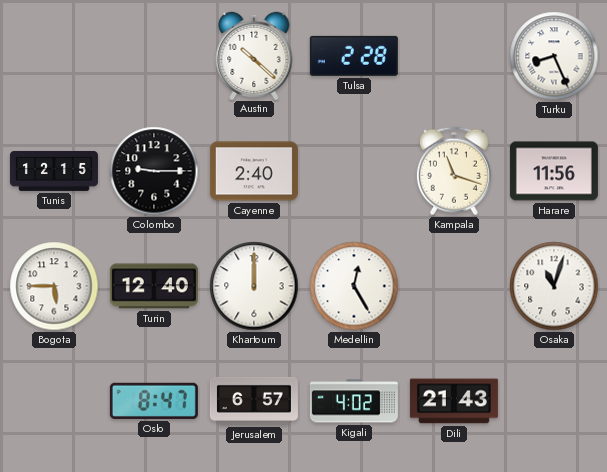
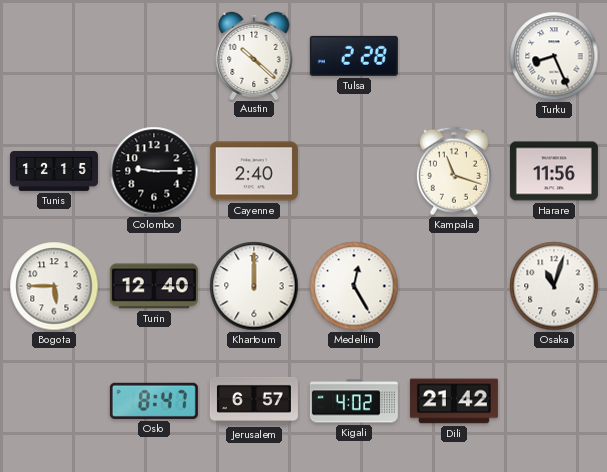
Dili: 21:43 -> 21:42 (454, 401)
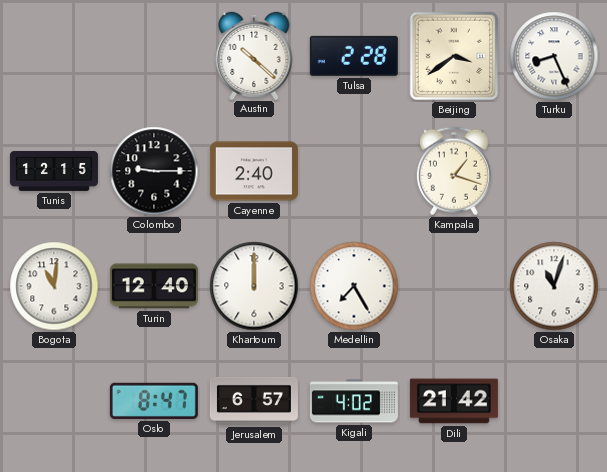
Beijing: none -> 3:39 (454, 56)
Kampala: 11:18 -> 1:18 (454, 171)
Harare: 11:56 -> none (554, 171)
Bogota: 5:45 -> 11:01 (54, 286)
Medellin: 12:25 -> 7:25 (354, 286)
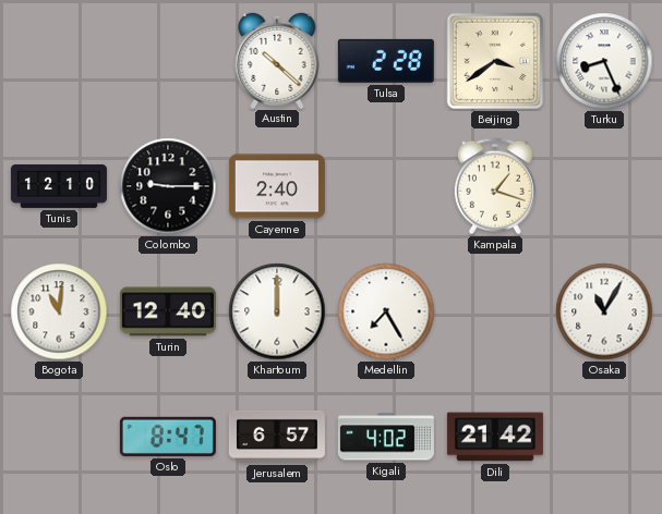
Tunis: 12:15 -> 12:10 (59, 186)
Osaka: 11:03 -> 11:05 (604, 311)
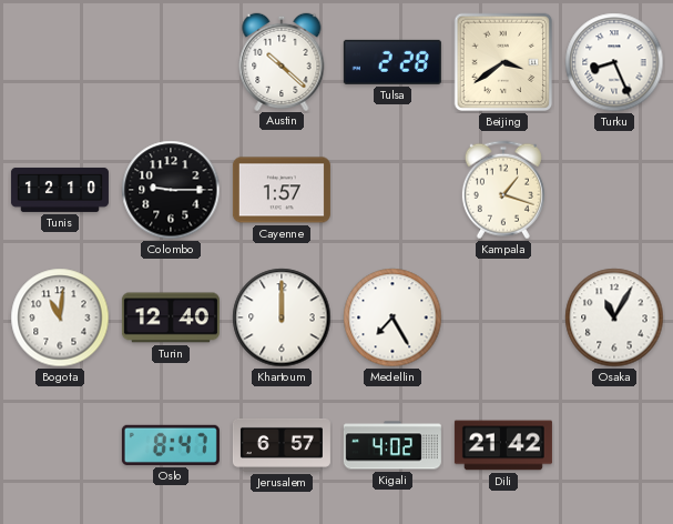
Cayenne: 2:40 -> 1:57 (282, 190)
